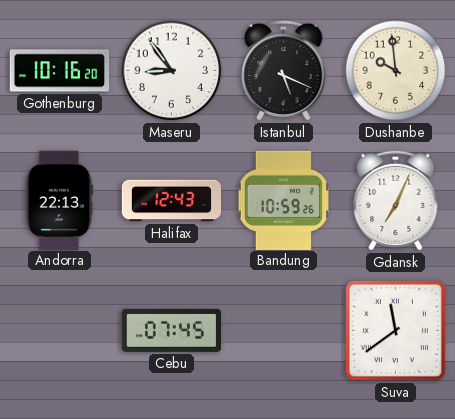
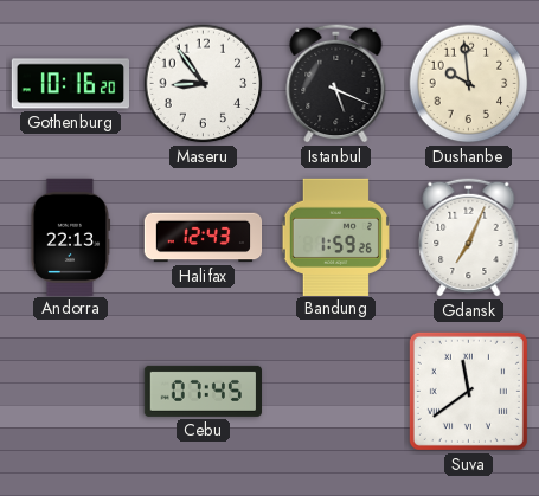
Bandung: 10:59 -> 1:59 (335, 237)
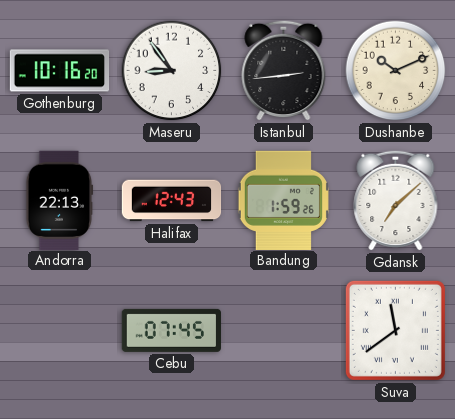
Istanbul: 5:19 -> 2:44 (284, 70)
Dushanbe: 9:59 -> 10:11 (396, 71)
Gdansk: 7:04 -> 7:08 (396, 200)
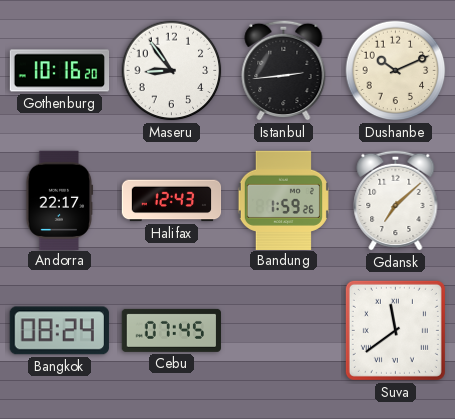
Andorra: 22:13 -> 22:17 (59, 200)
Bangkok: none -> 08:24 (59, 331)
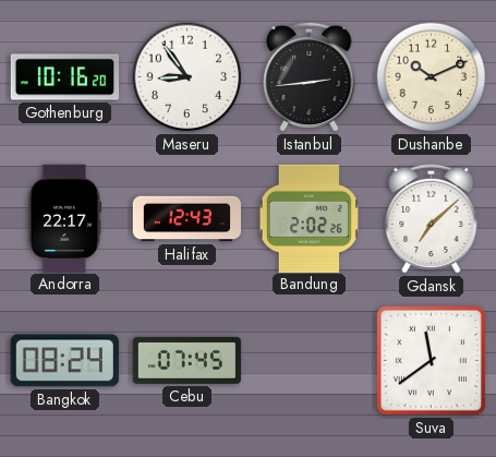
Bandung: 1:59 -> 2:02 (309, 218)
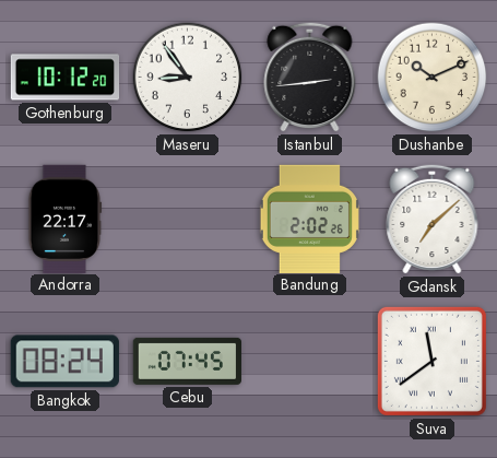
Gothenburg: 10:16 -> 10:12 (66, 78)
Halifax: 12:43 -> none (187, 219)
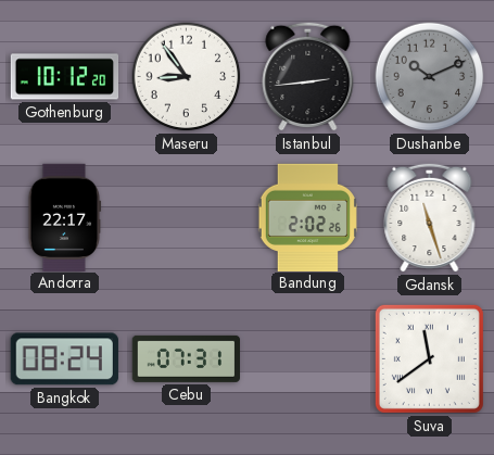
Dushanbe dial: cream -> grey (430, 77)
Gdansk: 7:08 -> 11:27 (430, 217)
Cebu: 07:45 -> 07:31 (186, 358)
